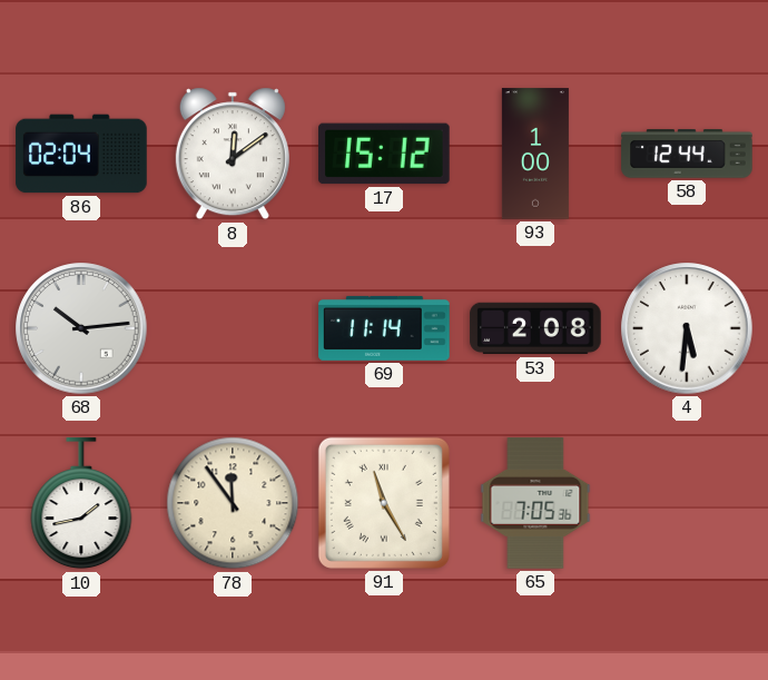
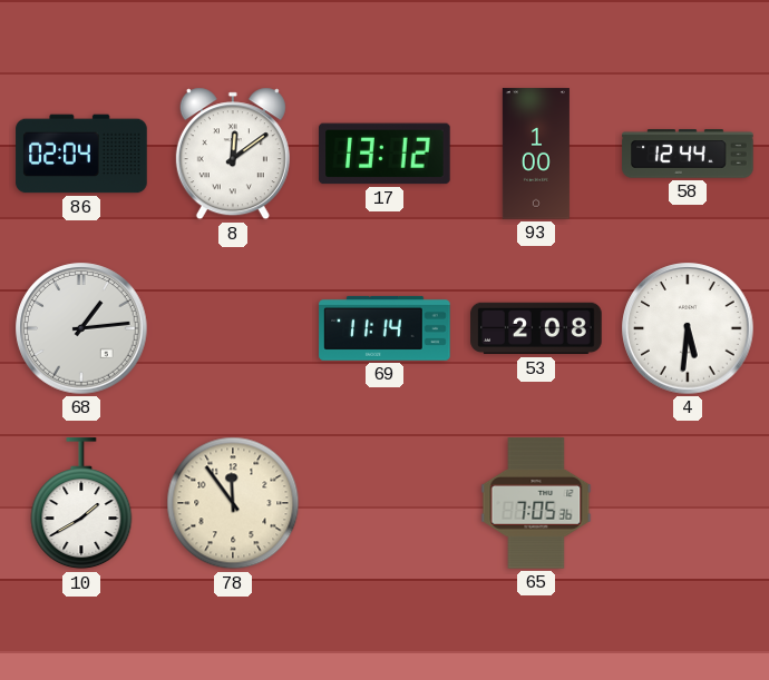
17: 15:12 -> 13:12 (384, 154)
68: 10:14 -> 1:14 (81, 328)
10: 1:43 -> 1:40 (81, 504)
91: 11:25 -> none (384, 503)
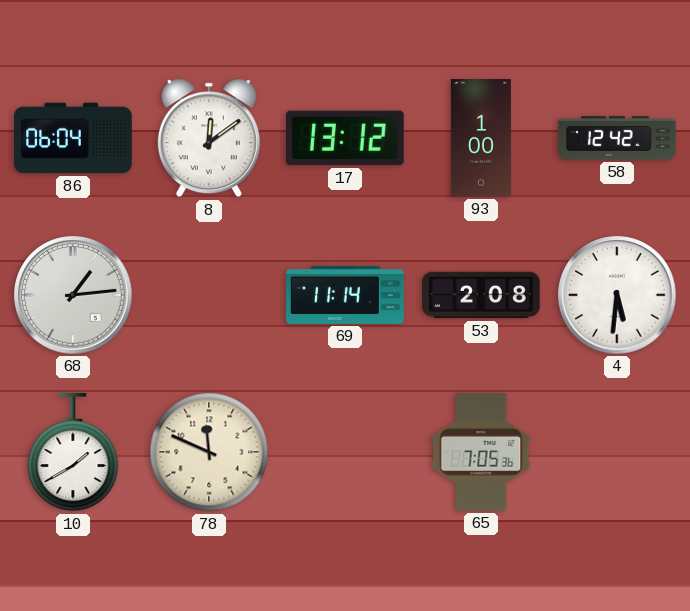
86: 02:04 -> 06:04 (73, 138)
58: 12:44 -> 12:42 (617, 138)
78: 11:54 -> 11:49 (209, 452)
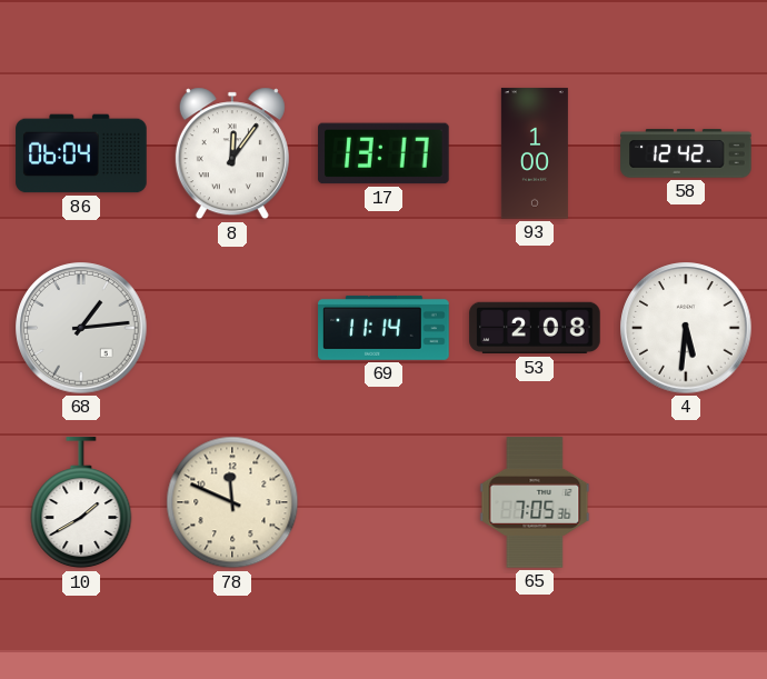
8: 12:09 -> 12:06 (232, 153)
17: 13:12 -> 13:17 (384, 153)
